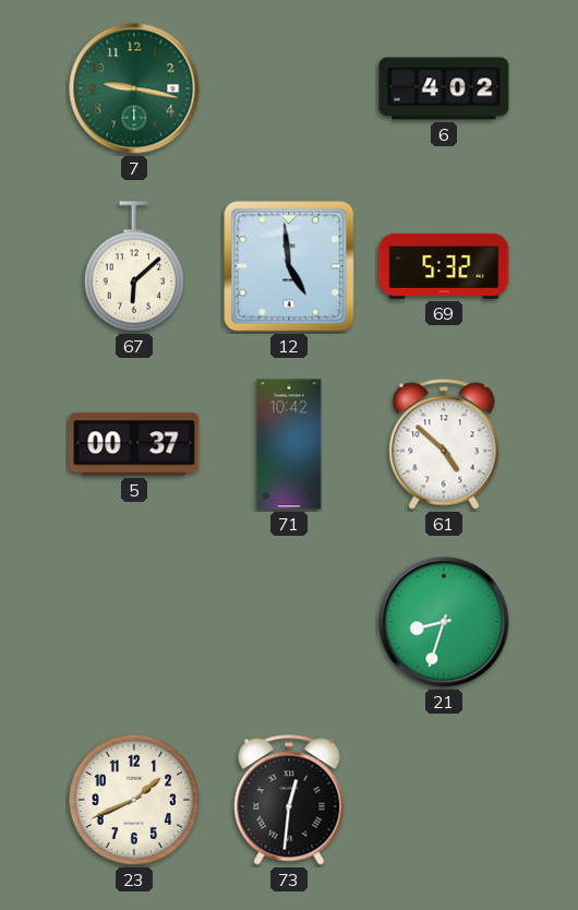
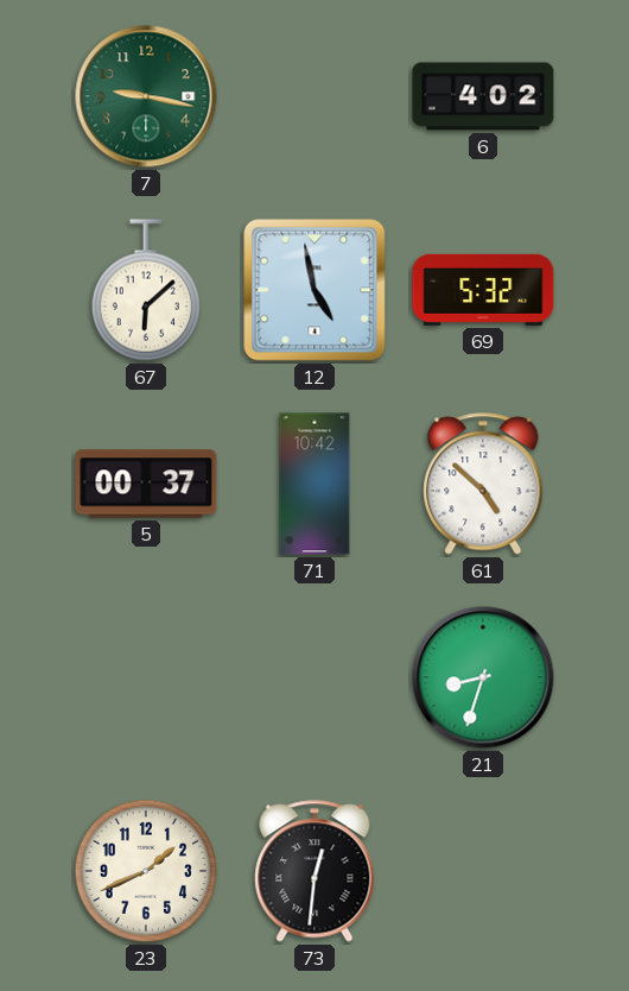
12: 4:59 -> 4:58 (314, 290)
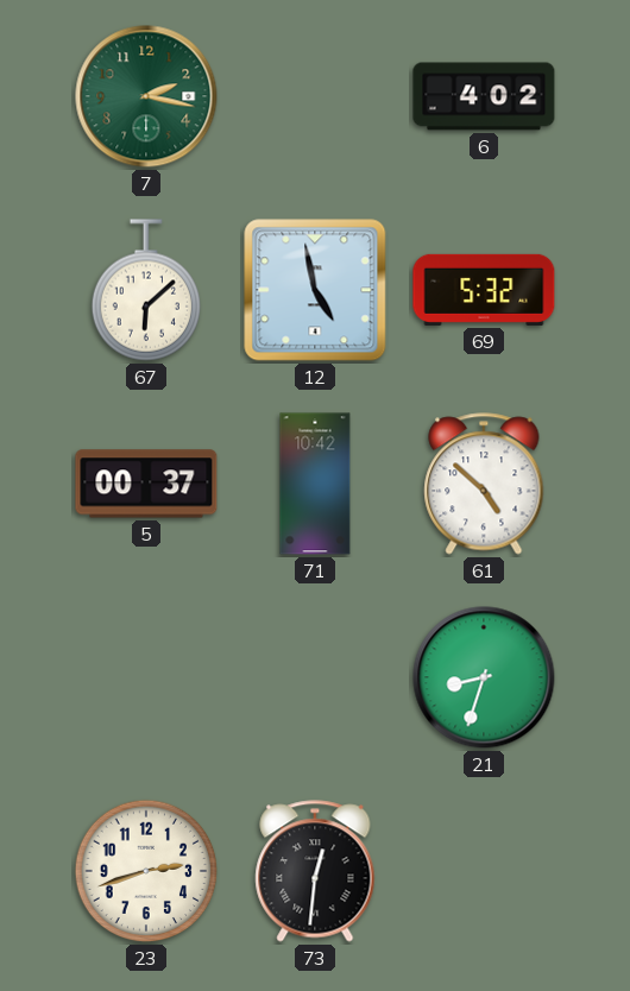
7: 9:17 -> 2:17 (146, 96)
23: 1:41 -> 2:42 (146, 871)
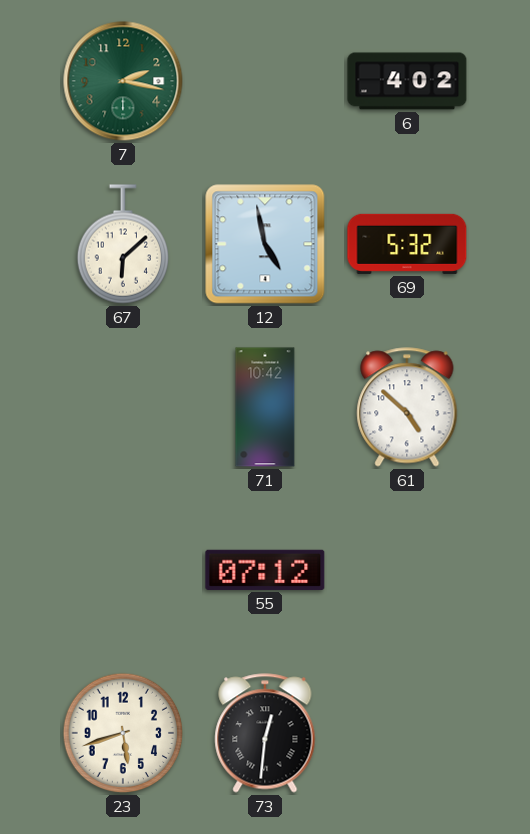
5: 00:37 -> none (146, 484)
55: none -> 07:12 (265, 570)
21: 8:33 -> none (484, 677)
23: 2:42 -> 5:42 (123, 733)
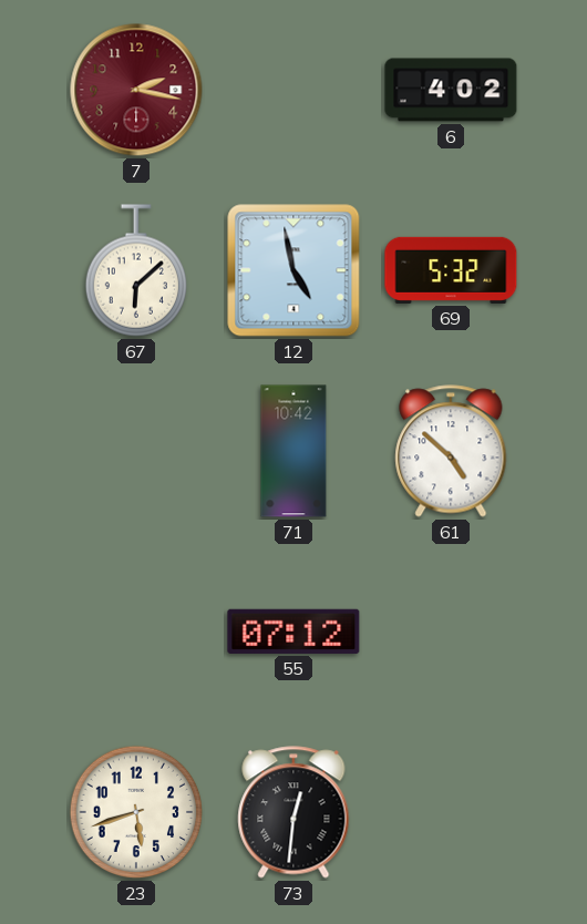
7 dial: green -> burgundy (136, 90)
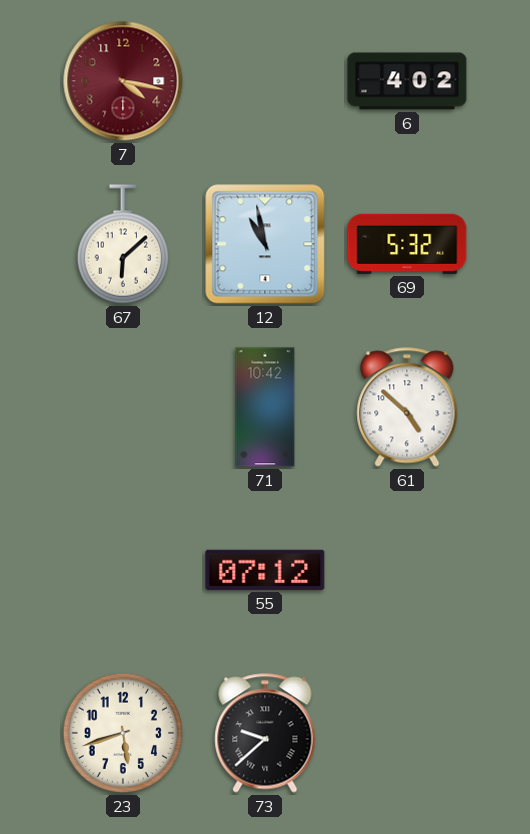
7: 2:17 -> 4:17 (123, 81)
12: 4:58 -> 10:58 (265, 244)
73: 12:31 -> 9:38 (265, 733)
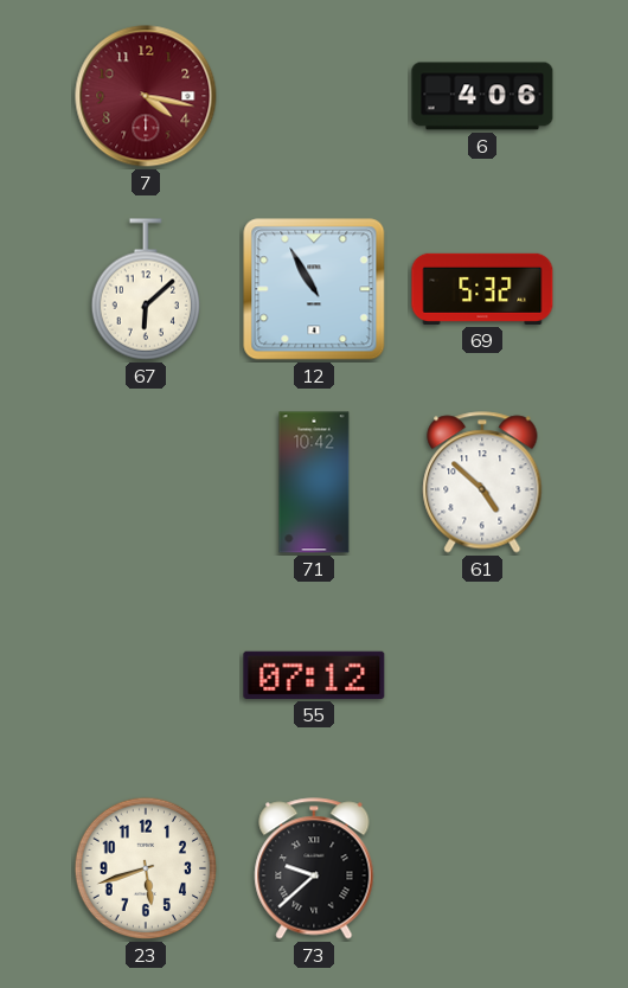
6: 4:02 -> 4:06 (482, 96)
12: 10:58 -> 10:55 (314, 289)
